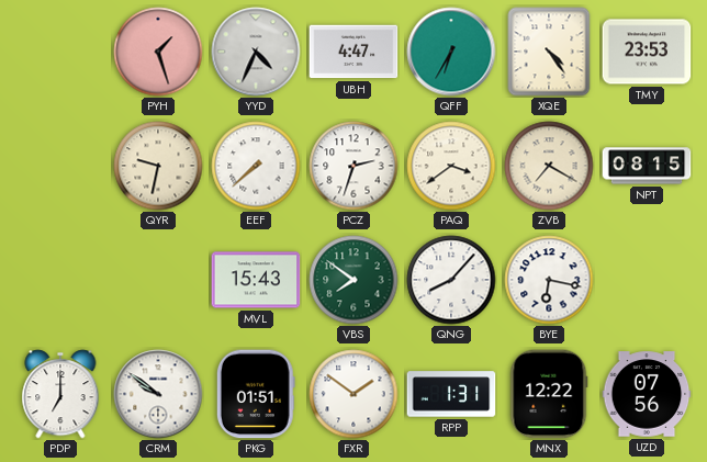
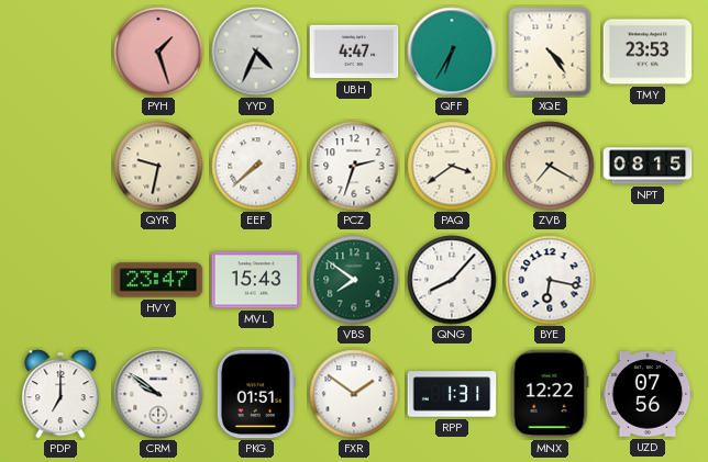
HVY: none -> 23:47 (158, 280)
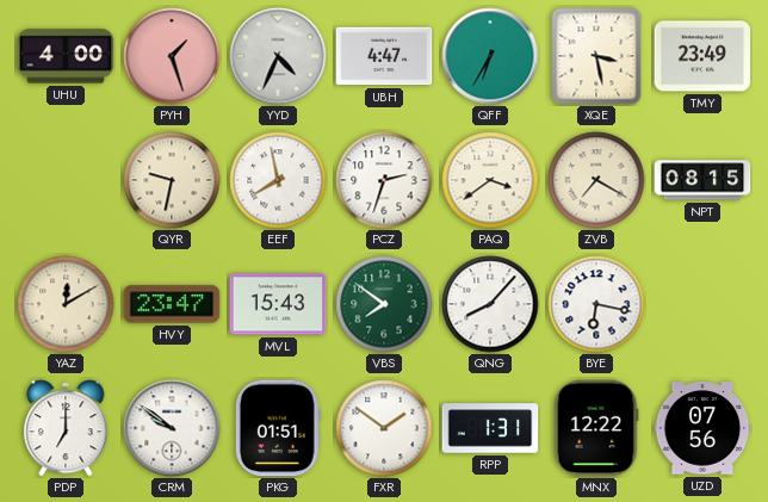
UHU: none -> 4:00 (66, 56)
XQE: 4:24 -> 3:28 (596, 56)
TMY: 23:53 -> 23:49 (702, 56)
EEF: 7:38 -> 7:58 (278, 180)
YAZ: none -> 12:10 (66, 304)
